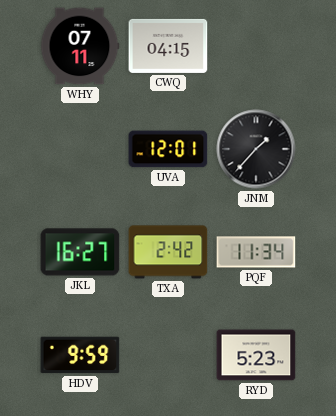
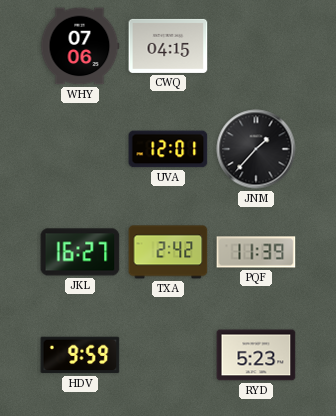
WHY: 07:11 -> 07:06 (80, 46)
PQF: 11:34 -> 11:39 (256, 252)
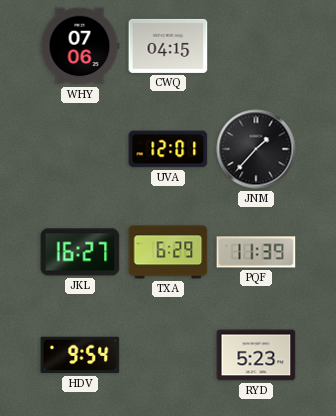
TXA: 2:42 -> 6:29 (168, 252)
HDV: 9:59 -> 9:54 (80, 355)
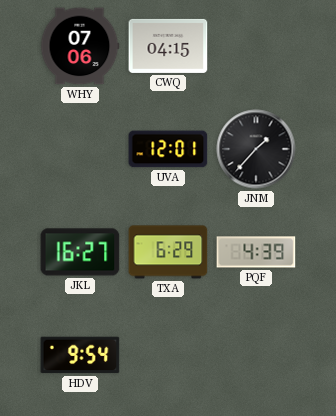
PQF: 11:39 -> 4:39 (256, 252)
RYD: 5:23 -> none (256, 355)
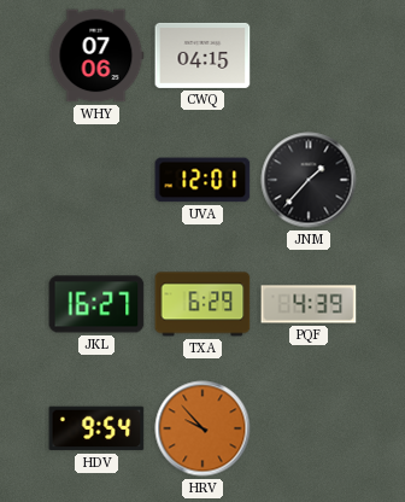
HRV: none -> 9:53 (202, 428)
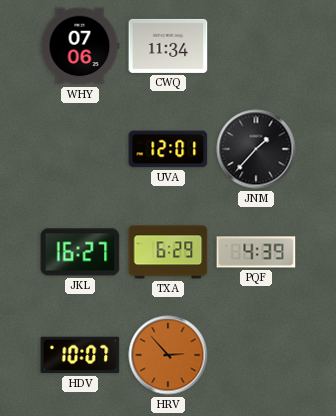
CWQ: 04:15 -> 11:34 (168, 46)
HDV: 9:54 -> 10:07 (80, 355)
HRV: 9:53 -> 2:53 (168, 355)
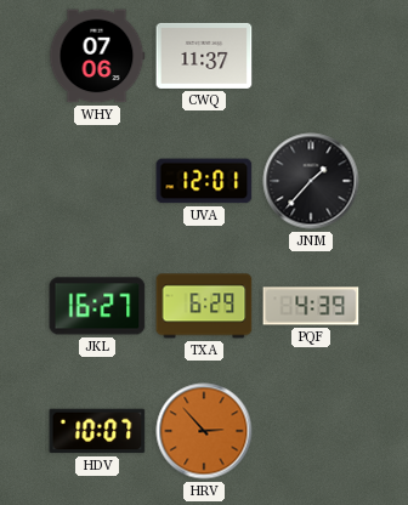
CWQ: 11:34 -> 11:37 (204, 56)
